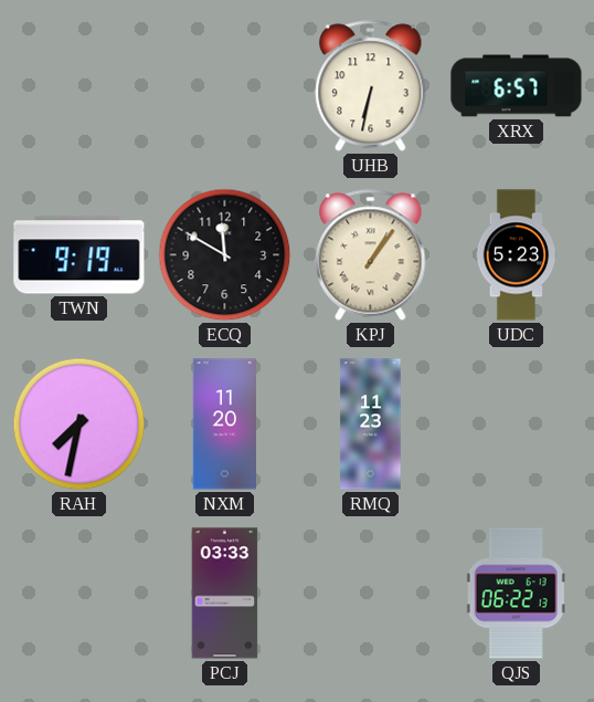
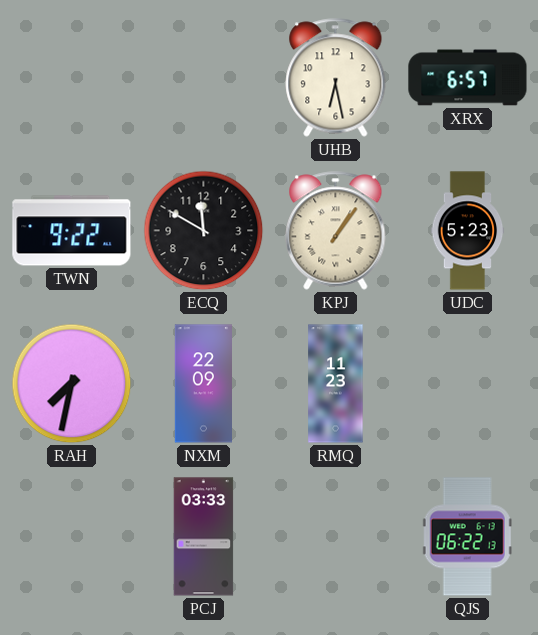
UHB: 6:32 -> 6:28 (336, 78)
TWN: 9:19 -> 9:22 (72, 231)
NXM: 11:20 -> 22:09 (203, 384)
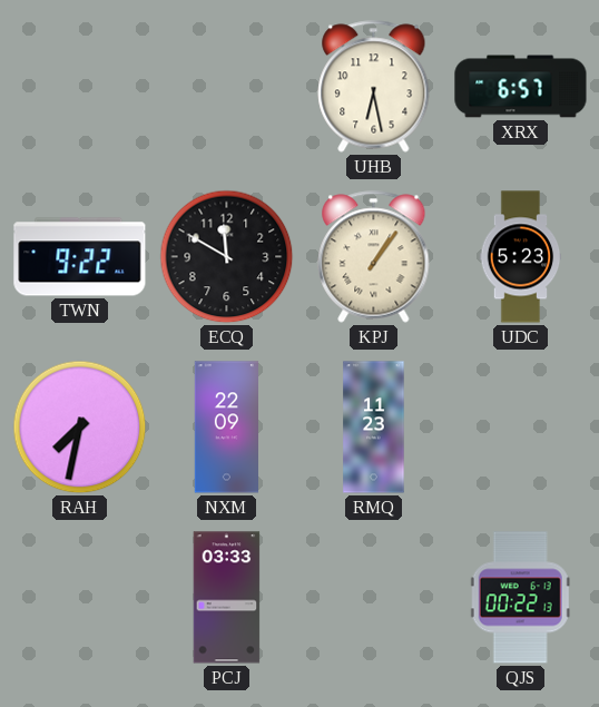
QJS: 06:22 -> 00:22 (520, 598)
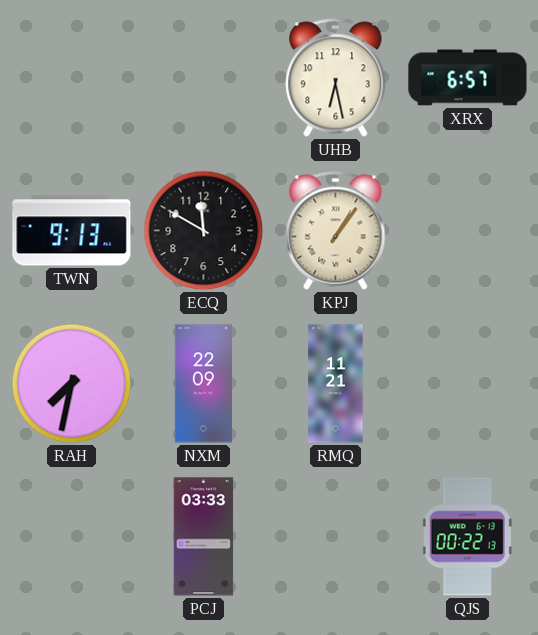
TWN: 9:22 -> 9:13 (72, 231)
UDC: 5:23 -> none (521, 257)
RMQ: 11:23 -> 11:21 (336, 384)
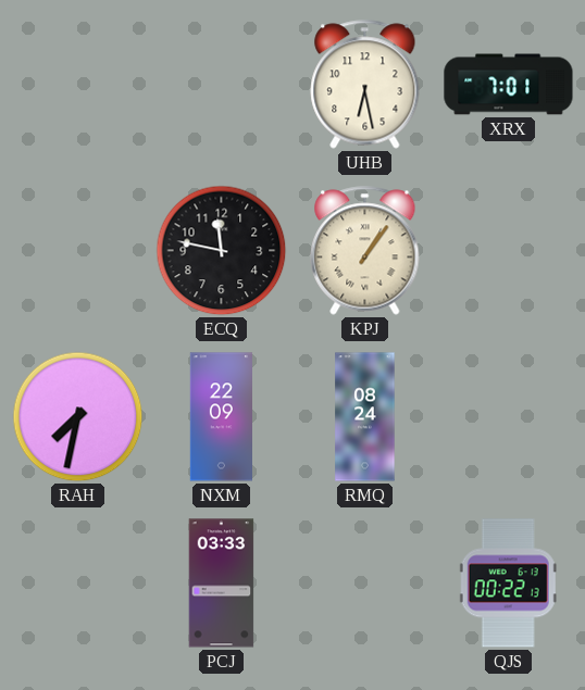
XRX: 6:57 -> 7:01 (509, 85)
TWN: 9:13 -> none (72, 231)
ECQ: 11:50 -> 11:47 (222, 251)
RMQ: 11:21 -> 08:24 (365, 417)
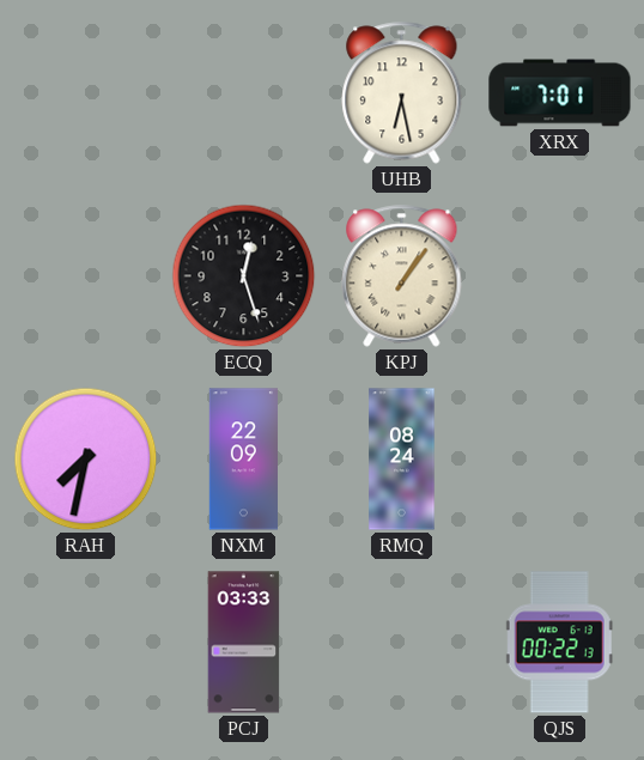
ECQ: 11:47 -> 12:27 (244, 276)
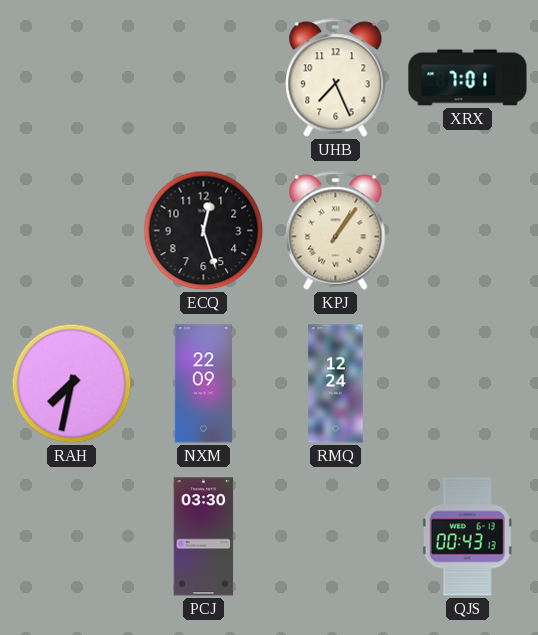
UHB: 6:28 -> 7:26 (336, 78)
RMQ: 08:24 -> 12:24 (336, 384)
PCJ: 03:33 -> 03:30 (204, 537)
QJS: 00:22 -> 00:43 (467, 537)
